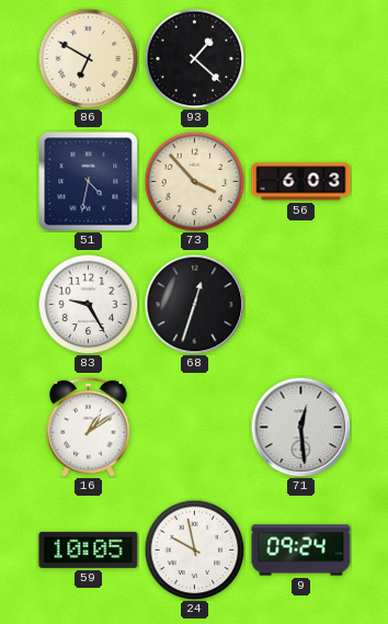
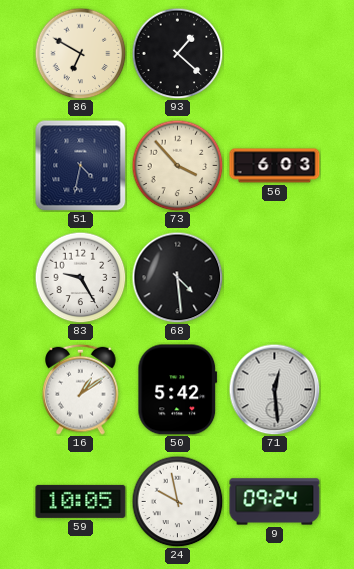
68: 12:33 -> 4:29 (177, 277)
50: none -> 5:42 (178, 390)
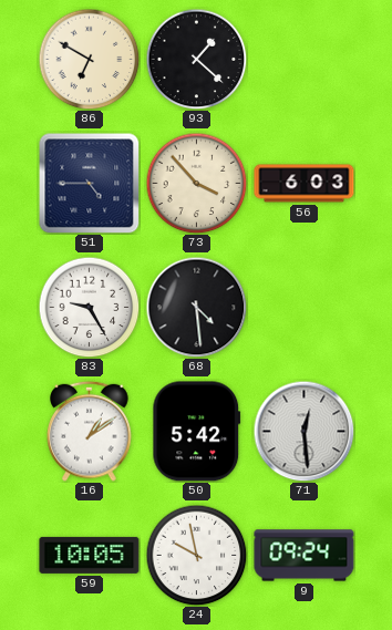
51: 4:32 -> 4:45 (89, 183)
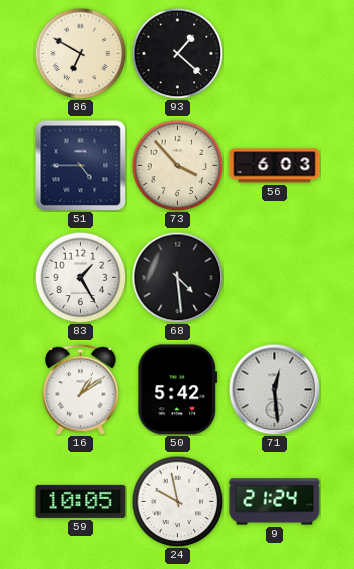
83: 9:25 -> 1:25 (80, 277)
9: 09:24 -> 21:24 (275, 502)
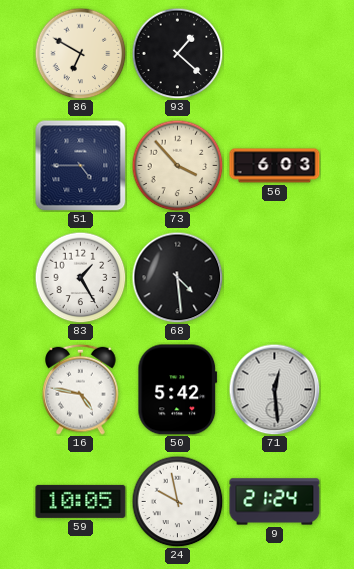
16: 1:09 -> 4:47 (81, 389)
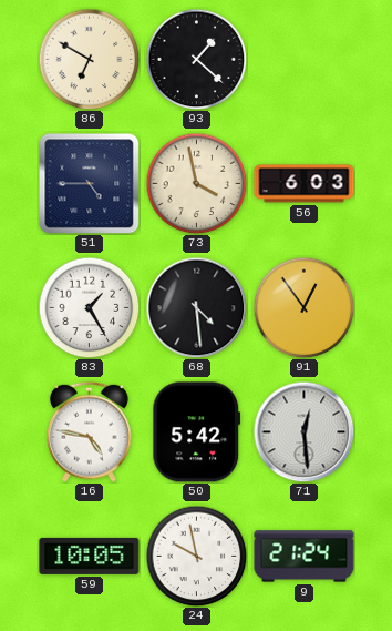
73: 3:53 -> 3:58 (196, 183)
91: none -> 12:54 (303, 307)
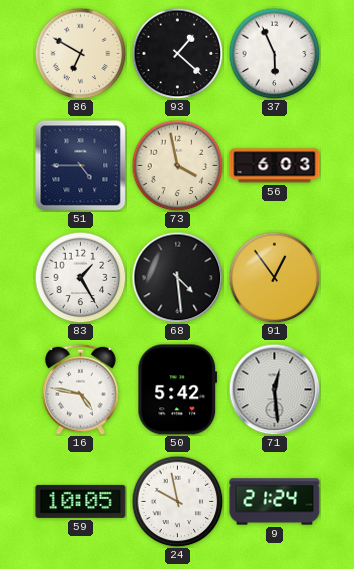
37: none -> 5:56 (274, 53)
